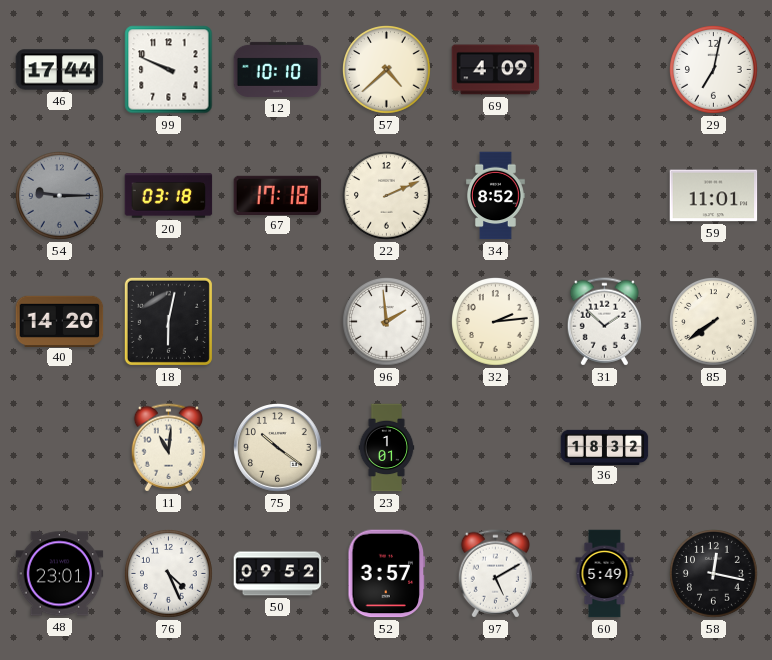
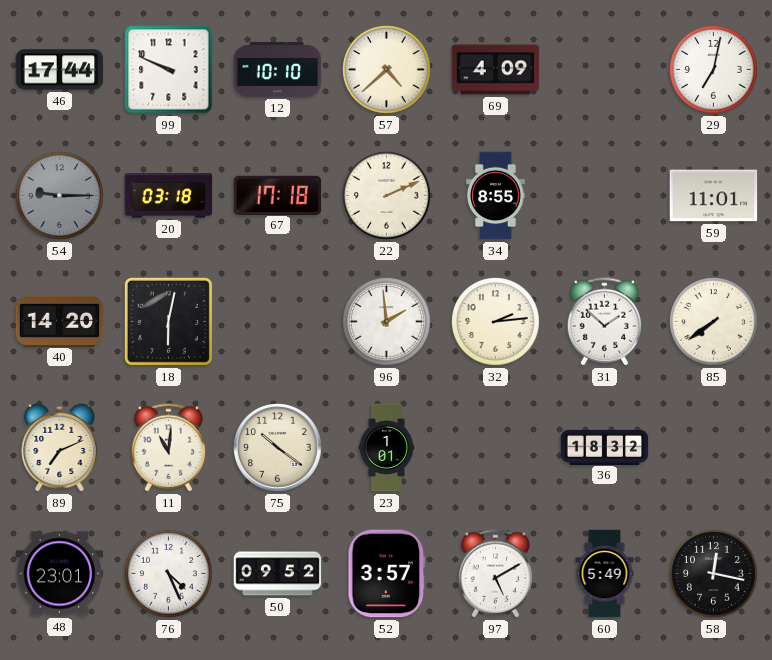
34: 8:52 -> 8:55 (496, 196)
89: none -> 7:11 (60, 447)
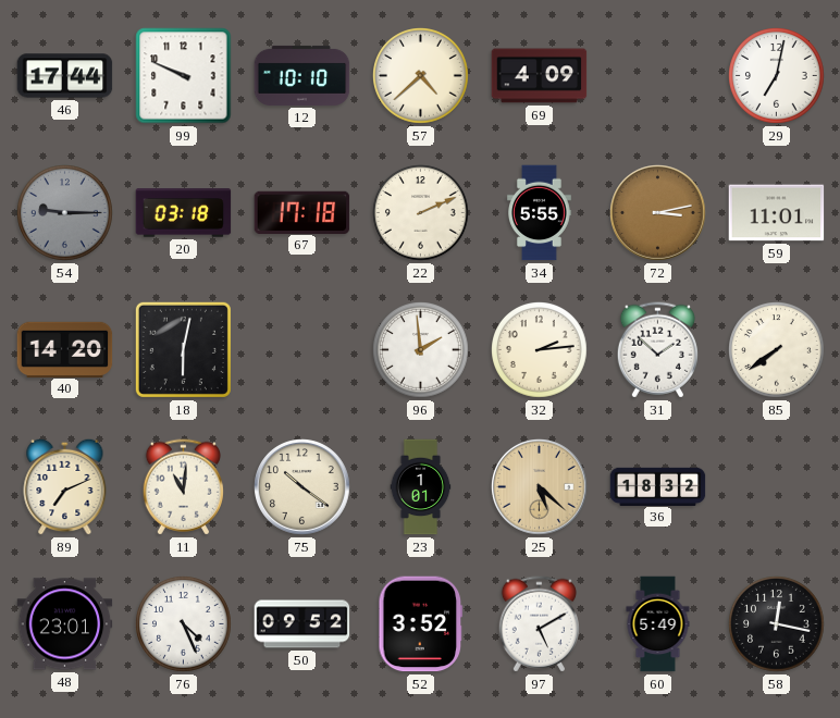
34: 8:55 -> 5:55 (540, 213)
72: none -> 3:13 (658, 213)
25: none -> 5:22 (540, 487)
52: 3:57 -> 3:52 (421, 624)
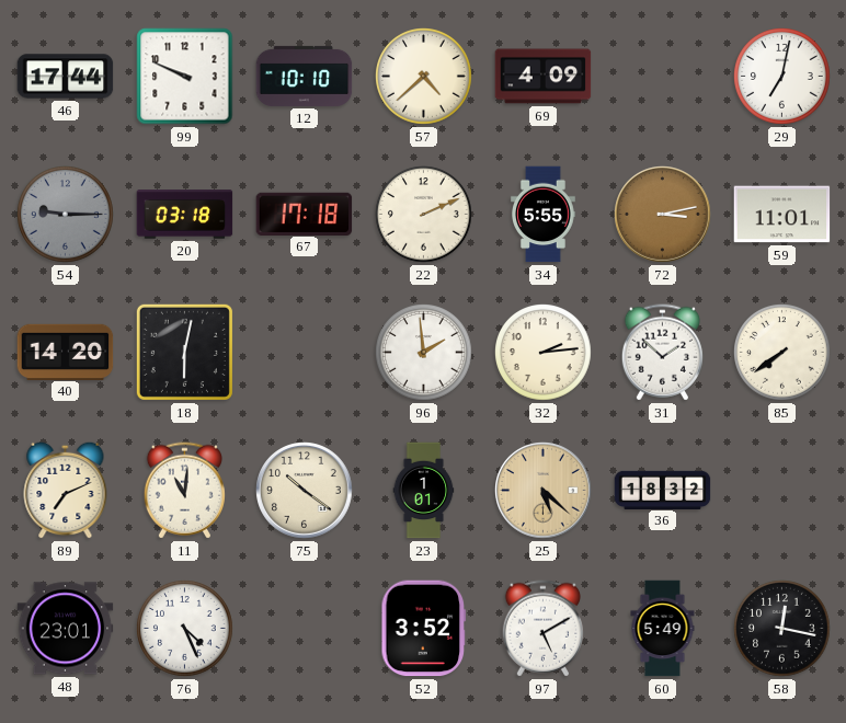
50: 09:52 -> none (302, 624)
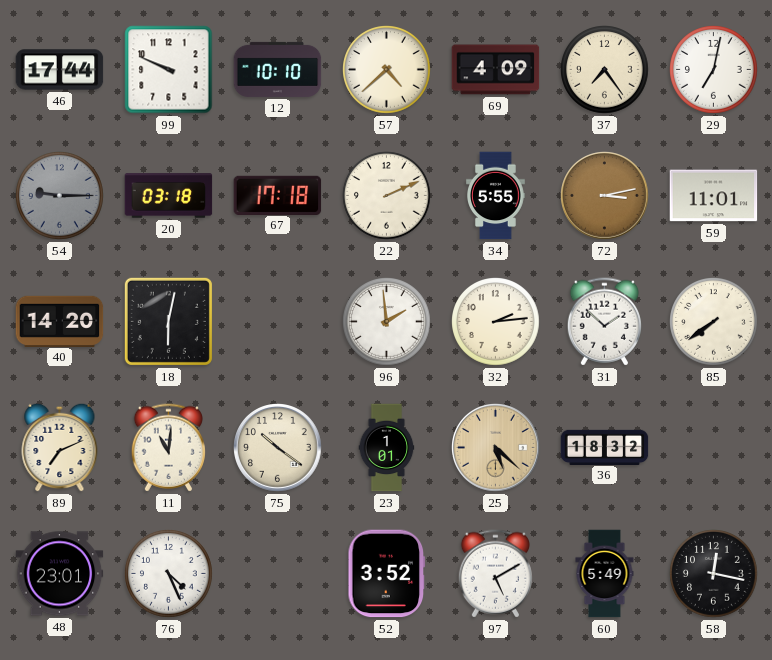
37: none -> 7:24 (605, 70)
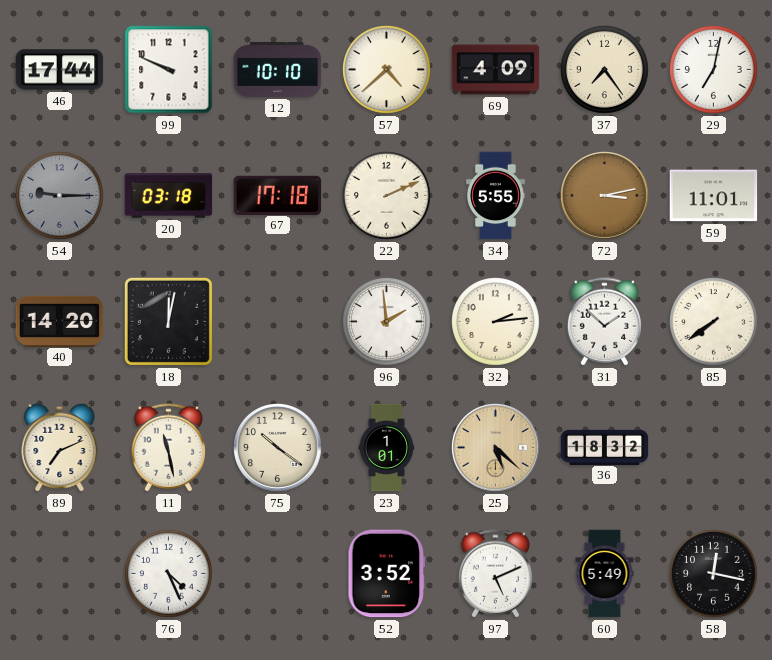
18: 6:02 -> 12:02 (168, 321)
11: 11:01 -> 11:28 (168, 448)
48: 23:01 -> none (60, 574)
97: 5:10 -> 5:11 (495, 574)
